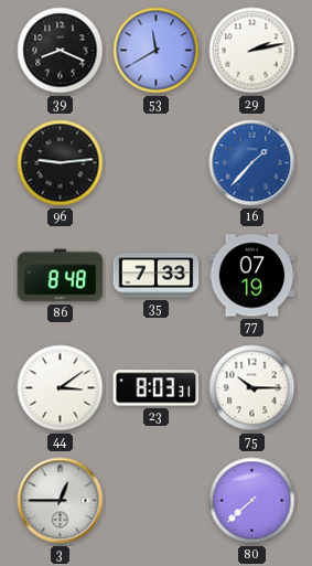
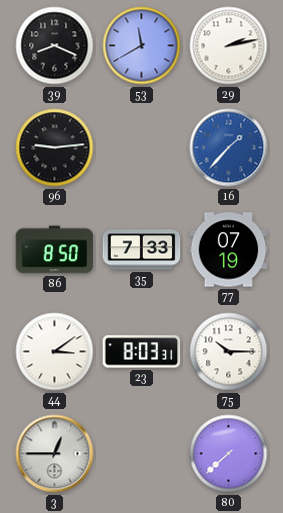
86: 8:48 -> 8:50 (55, 250)
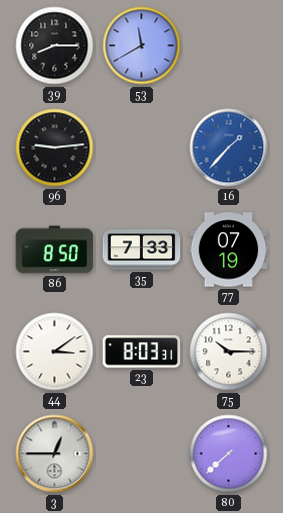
39: 8:19 -> 8:15 (55, 46)
29: 2:13 -> none (229, 46)
